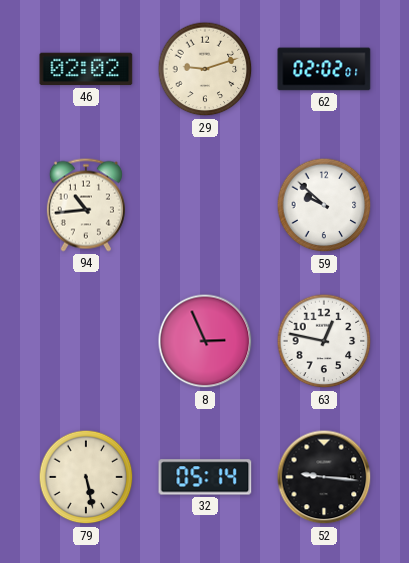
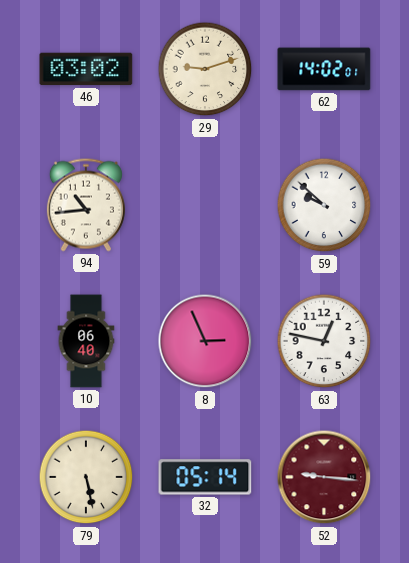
46: 02:02 -> 03:02 (86, 69)
62: 02:02 -> 14:02 (324, 69)
10: none -> 06:40 (86, 341)
52 dial: black -> burgundy (324, 477)
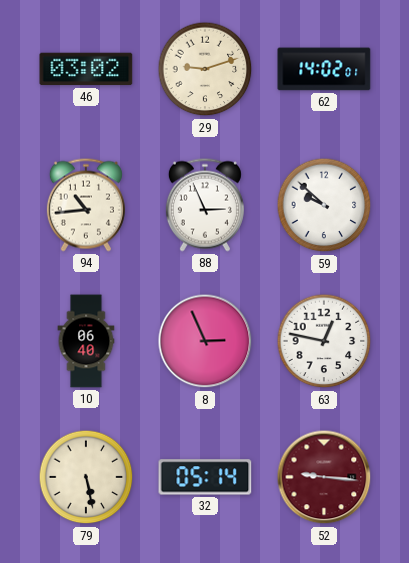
88: none -> 2:56 (205, 205)
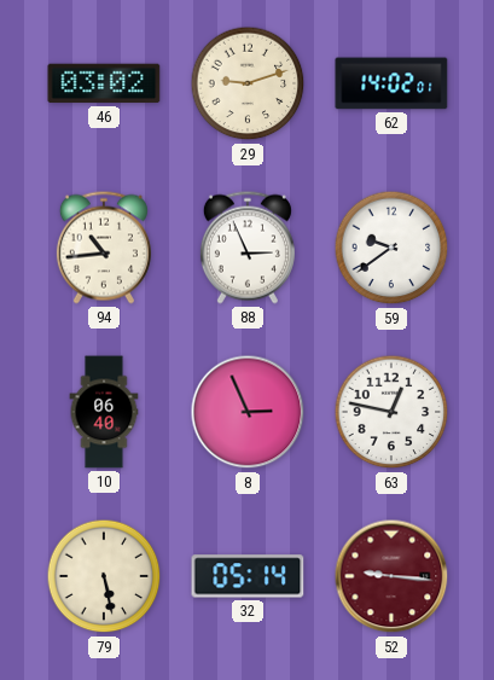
59: 9:52 -> 9:39 (391, 248)
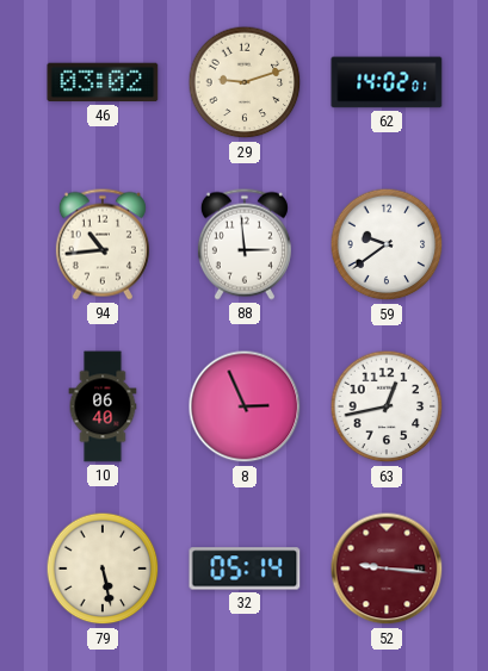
88: 2:56 -> 2:59 (245, 244)
63: 12:47 -> 12:43 (387, 406)
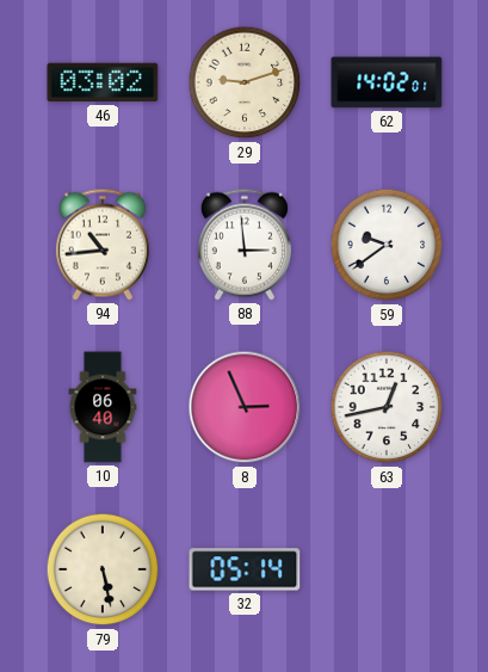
52: 9:16 -> none (387, 569)
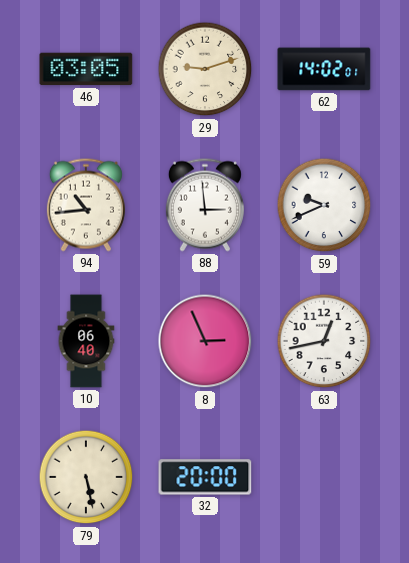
46: 03:02 -> 03:05 (86, 69)
59: 9:39 -> 9:41 (324, 205)
32: 05:14 -> 20:00 (205, 477)
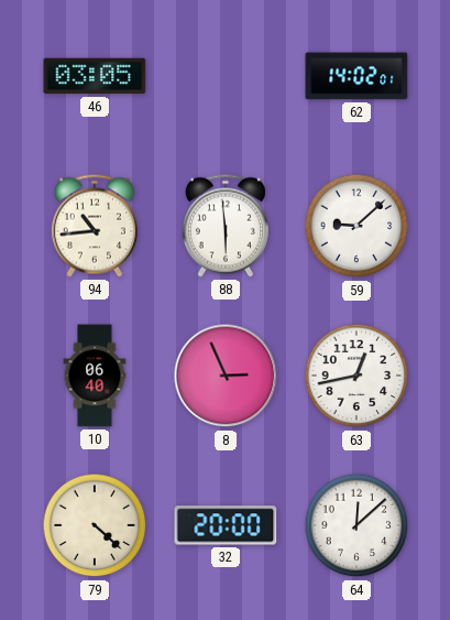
29: 9:12 -> none (205, 69)
88: 2:59 -> 5:59 (226, 226)
59: 9:41 -> 9:08 (356, 226)
79: 5:28 -> 4:22 (95, 525)
64: none -> 12:08 (356, 525)
